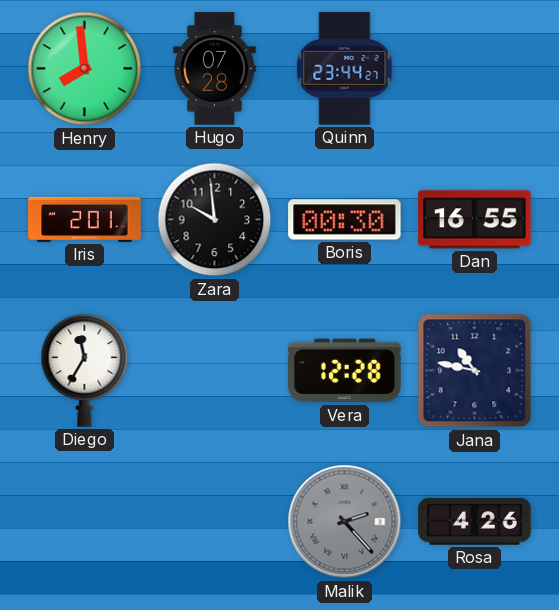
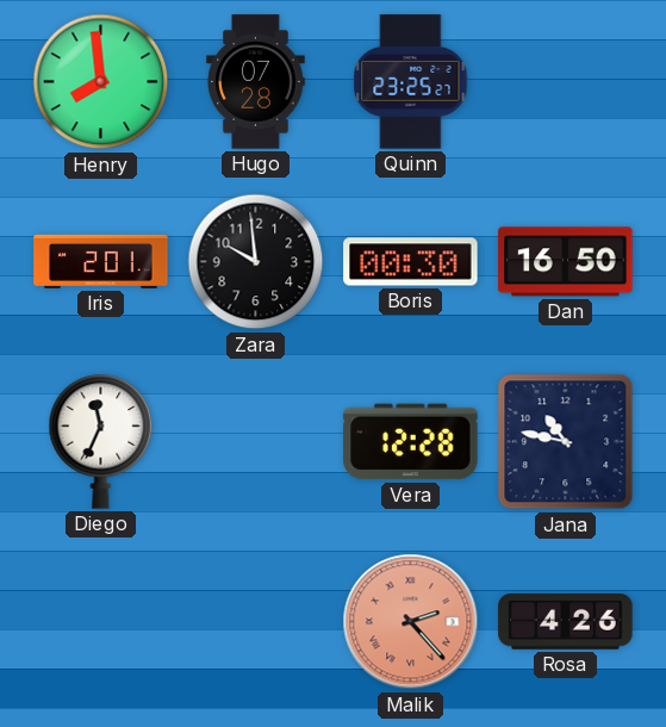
Quinn: 23:44 -> 23:25 (411, 82)
Dan: 16:55 -> 16:50 (566, 262)
Diego: 11:35 -> 11:34 (101, 442)
Malik dial: grey -> salmon (411, 622)
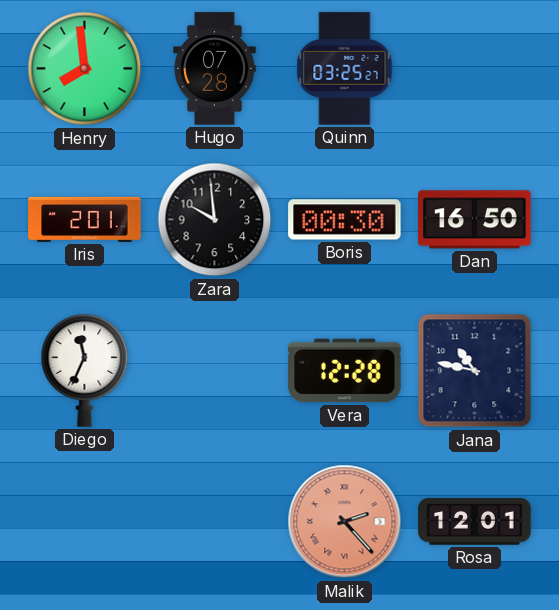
Quinn: 23:25 -> 03:25 (345, 69)
Rosa: 4:26 -> 12:01 (475, 522)
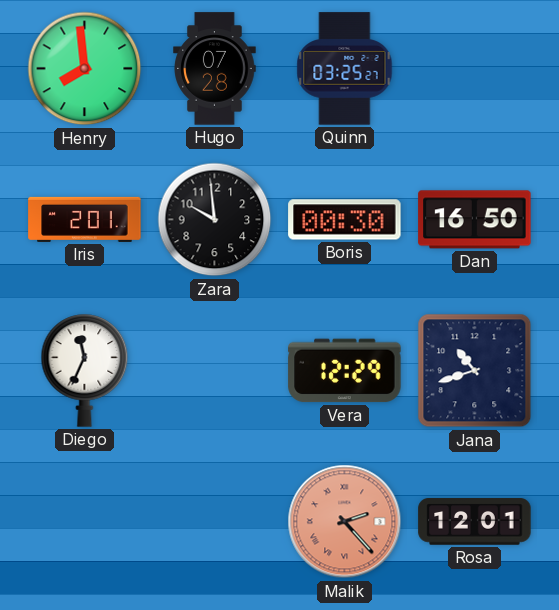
Vera: 12:28 -> 12:29 (345, 371)
Jana: 10:47 -> 10:42 (475, 371)
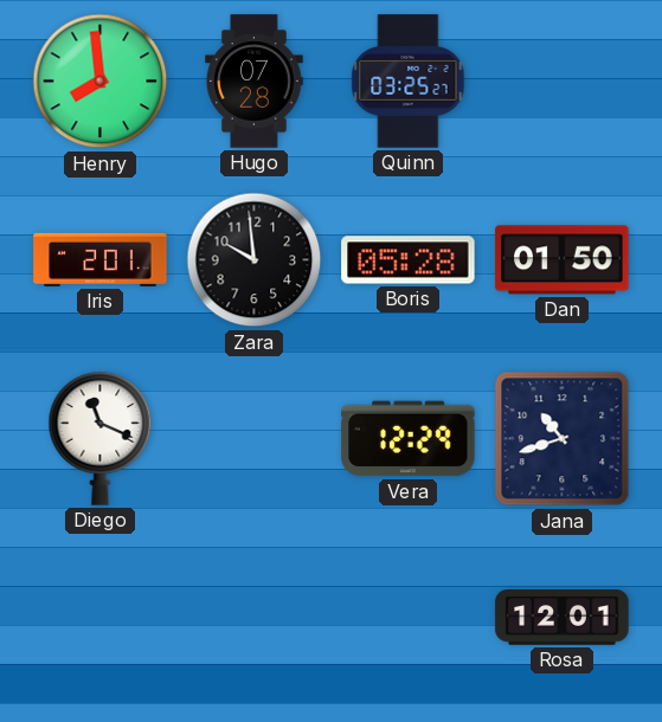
Boris: 00:30 -> 05:28 (409, 260)
Dan: 16:50 -> 01:50 (563, 260)
Diego: 11:34 -> 11:19 (101, 439)
Malik: 2:23 -> none (345, 522)
